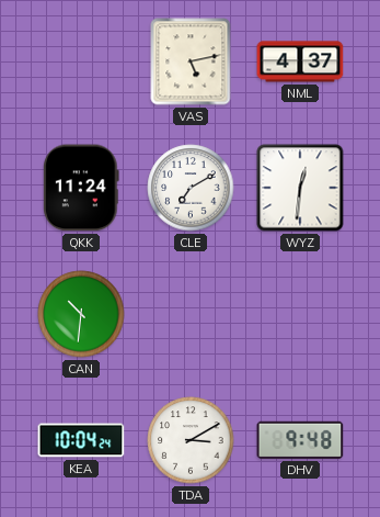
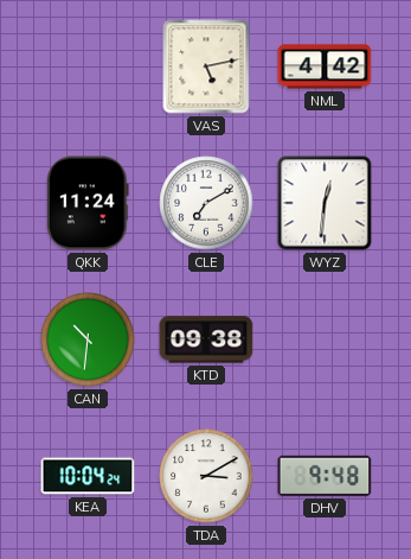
NML: 4:37 -> 4:42 (325, 66)
KTD: none -> 09:38 (206, 339)
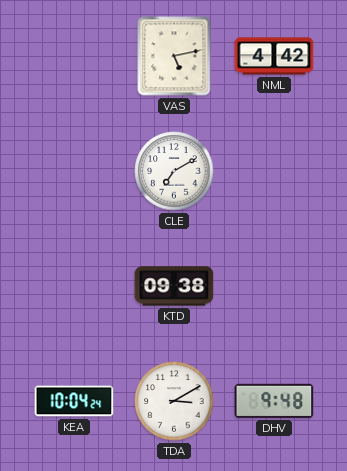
QKK: 11:24 -> none (88, 203)
WYZ: 12:31 -> none (325, 203)
CAN: 10:31 -> none (88, 339)
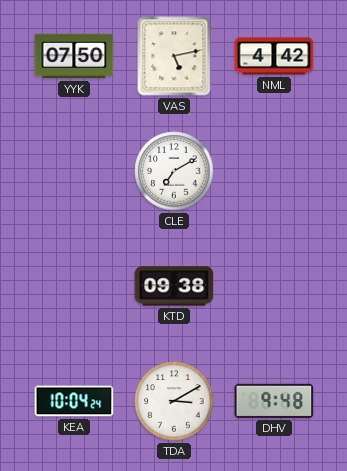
YYK: none -> 07:50 (74, 56)
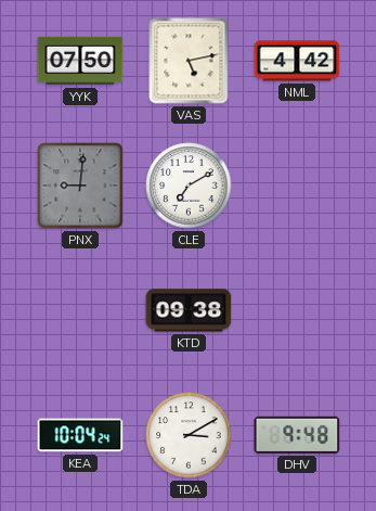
PNX: none -> 9:01 (80, 186)
